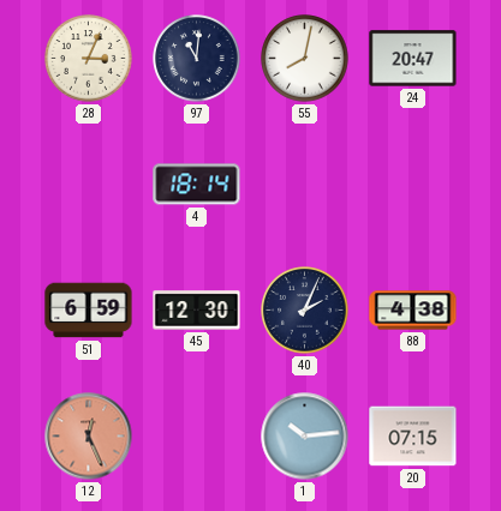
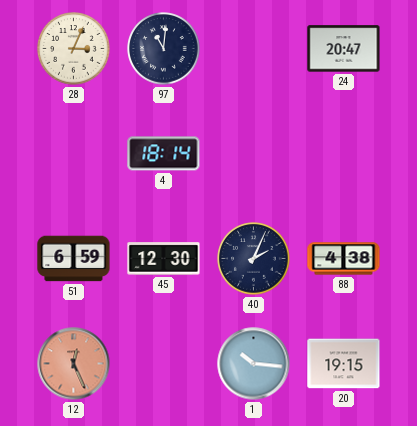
55: 8:02 -> none (305, 59)
1: 10:14 -> 10:16 (254, 364)
20: 07:15 -> 19:15 (344, 364)
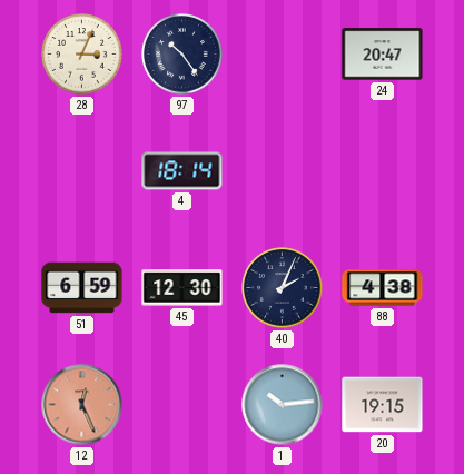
97: 11:01 -> 10:24 (182, 55)
1: 10:16 -> 10:14 (283, 405)
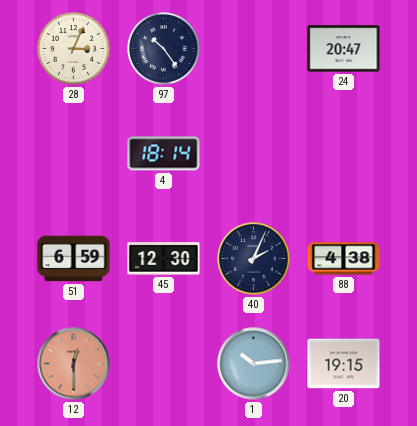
12: 12:26 -> 12:30 (74, 364)
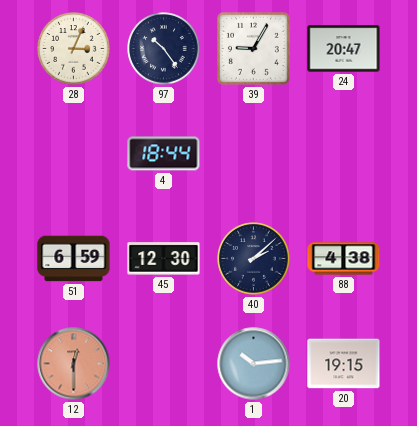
39: none -> 9:05 (253, 48)
4: 18:14 -> 18:44 (164, 154)
40: 2:04 -> 2:08 (254, 259)
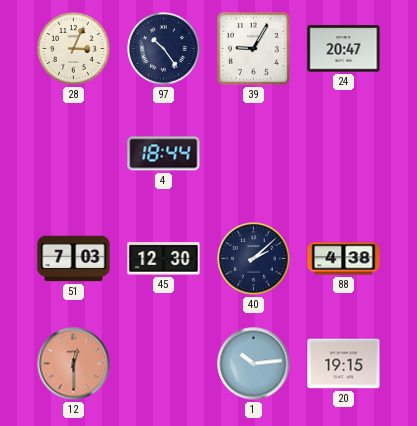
51: 6:59 -> 7:03 (74, 259)
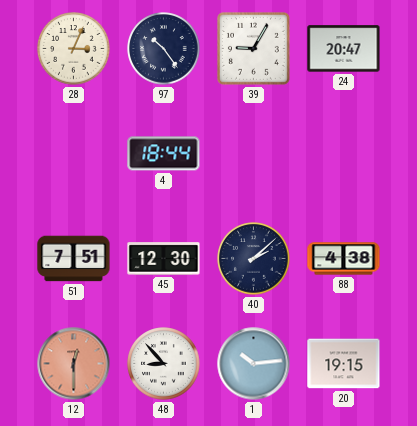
51: 7:03 -> 7:51 (74, 259)
48: none -> 8:53 (164, 364)
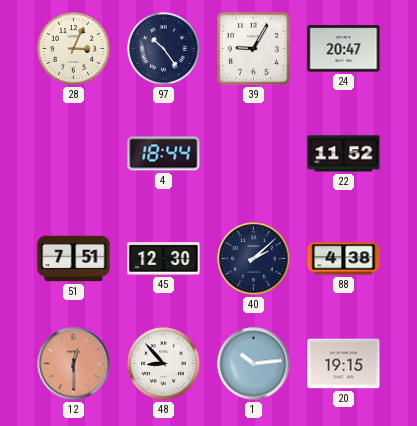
22: none -> 11:52 (344, 154)
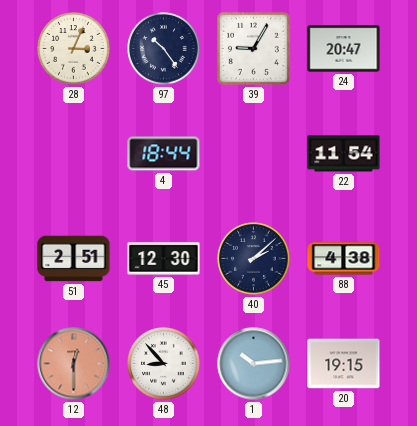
22: 11:52 -> 11:54 (344, 154)
51: 7:51 -> 2:51 (74, 259)
